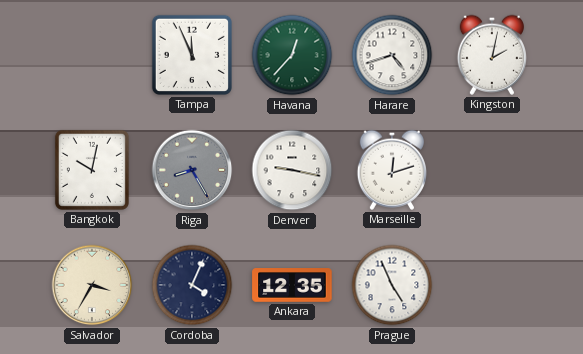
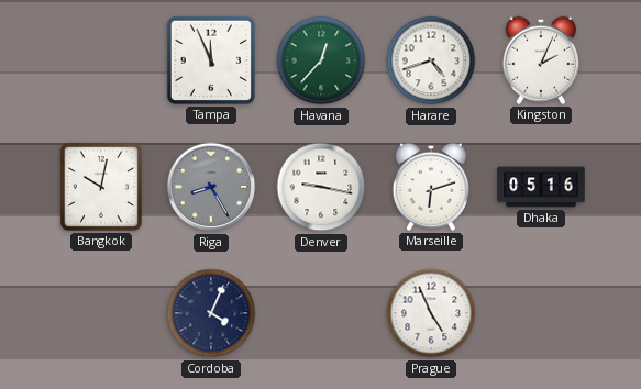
Kingston: 2:02 -> 2:04 (540, 60)
Marseille: 12:12 -> 6:12 (430, 187)
Dhaka: none -> 05:16 (541, 187)
Salvador: 3:35 -> none (92, 285)
Ankara: 12:35 -> none (292, 285)
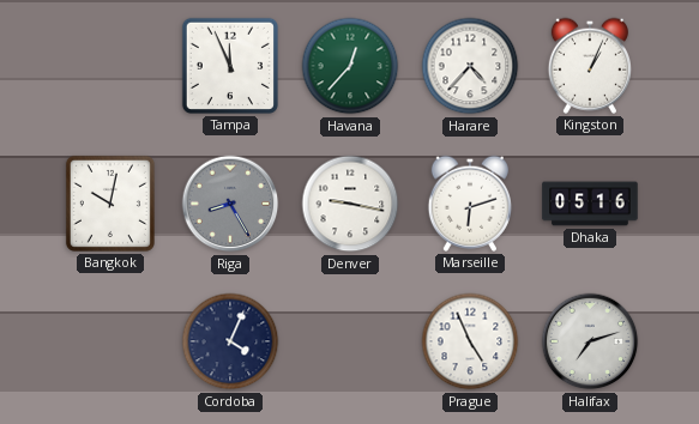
Harare: 4:42 -> 4:37 (470, 66)
Kingston: 2:04 -> 1:04 (589, 66)
Halifax: none -> 7:12 (590, 341)
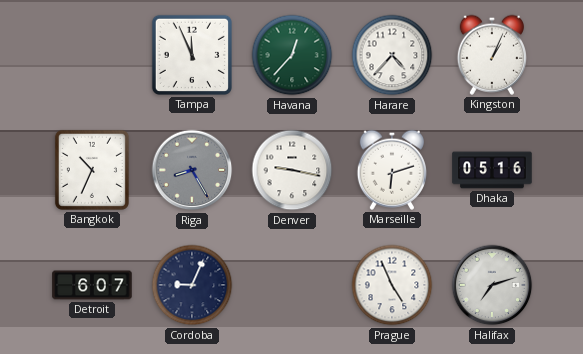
Bangkok: 10:02 -> 10:34 (92, 170)
Detroit: none -> 6:07 (92, 285)
Cordoba: 4:04 -> 9:04 (192, 285)
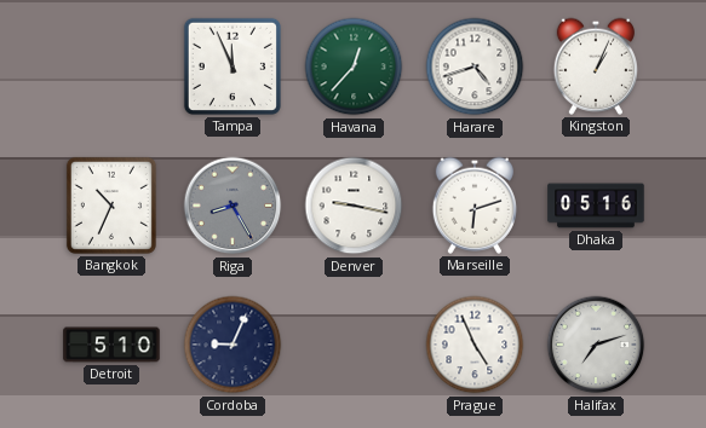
Harare: 4:37 -> 4:42 (475, 66)
Detroit: 6:07 -> 5:10 (111, 345)
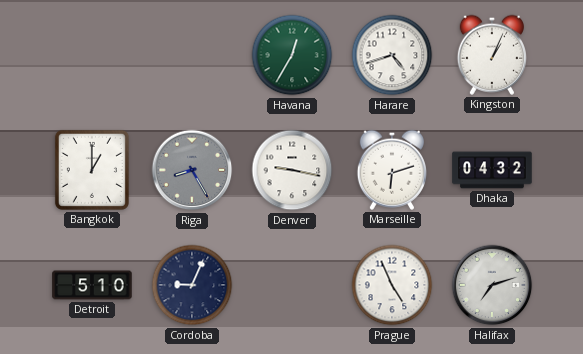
Tampa: 11:56 -> none (233, 66)
Havana: 12:37 -> 12:35 (292, 55)
Bangkok: 10:34 -> 1:00 (92, 170)
Dhaka: 05:16 -> 04:32 (492, 170)
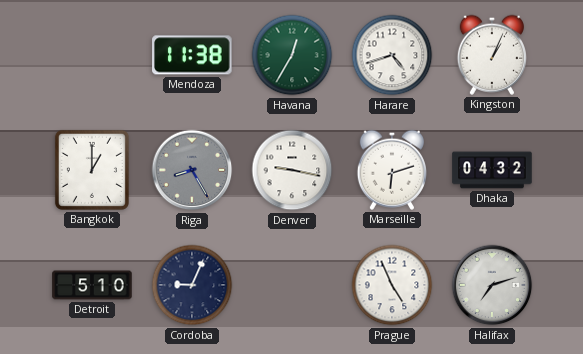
Mendoza: none -> 11:38 (192, 55)
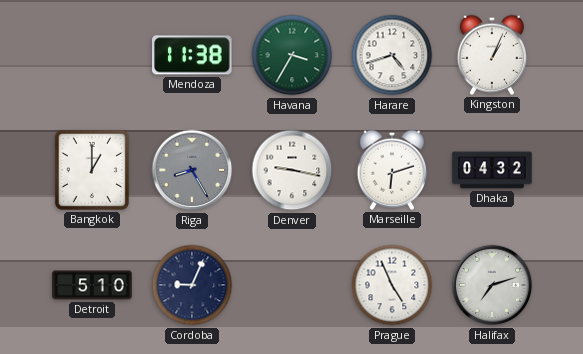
Havana: 12:35 -> 3:35 (292, 55)
